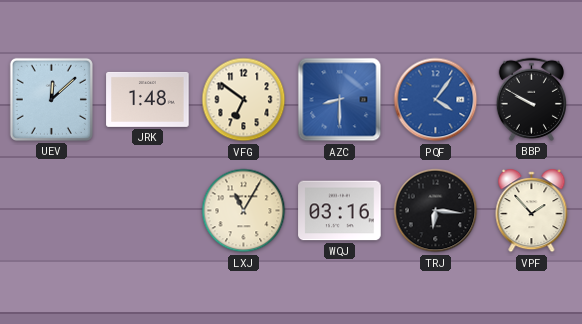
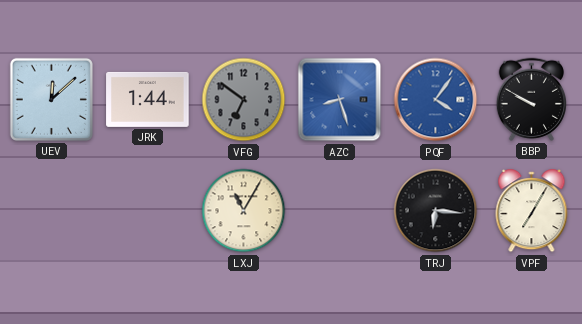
JRK: 1:48 -> 1:44 (148, 99)
VFG dial: cream -> grey (244, 100)
AZC: 8:30 -> 8:27 (340, 100)
WQJ: 03:16 -> none (340, 211)
VPF: 1:53 -> 7:05 (532, 211)
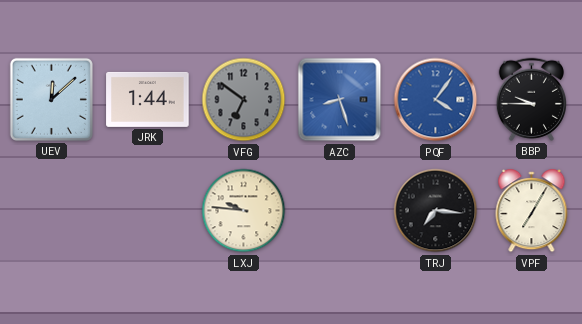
BBP: 9:50 -> 9:45 (531, 99)
LXJ: 11:05 -> 9:46 (244, 211)
TRJ: 6:16 -> 7:16 (436, 211)
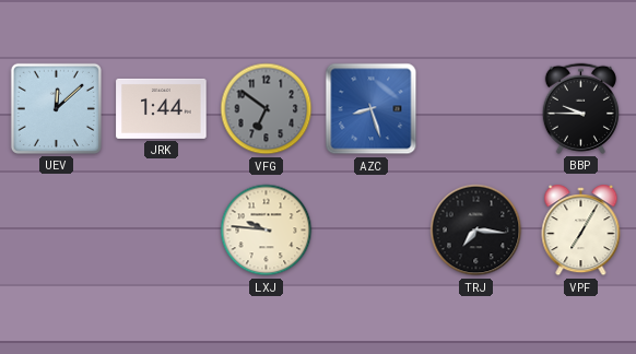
PQF: 4:06 -> none (436, 100)
